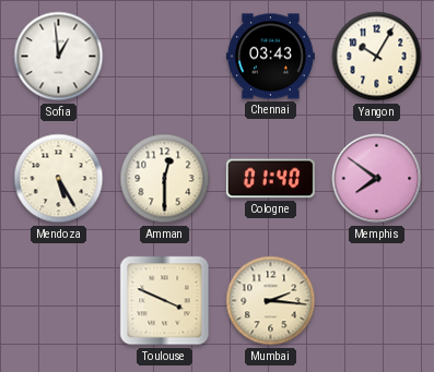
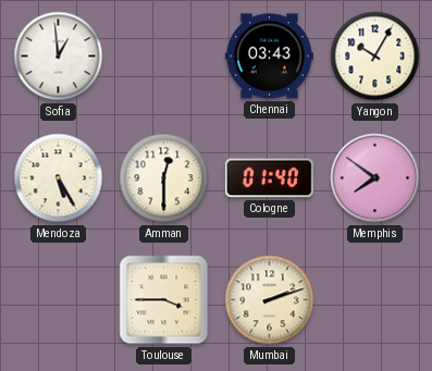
Toulouse: 3:49 -> 3:45 (164, 300)
Mumbai: 2:16 -> 2:12 (270, 300)
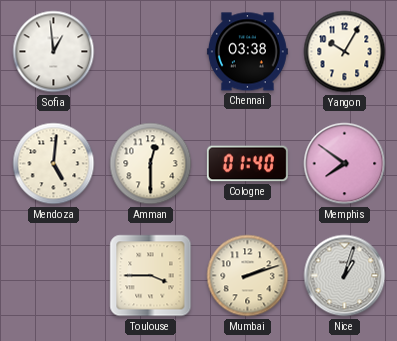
Chennai: 03:43 -> 03:38 (247, 52)
Mendoza: 5:25 -> 5:01 (54, 164)
Nice: none -> 1:03 (345, 276)
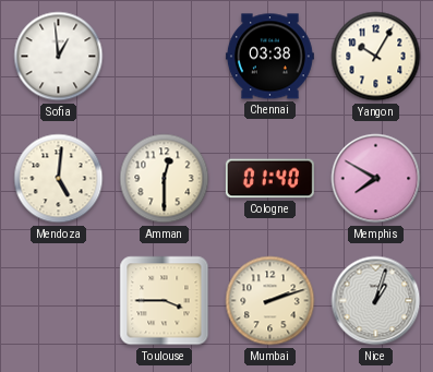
Memphis: 7:51 -> 7:50 (376, 179)
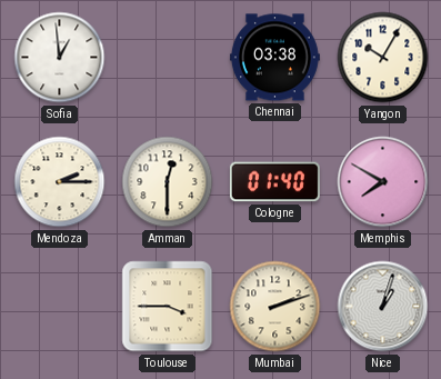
Mendoza: 5:01 -> 2:15 (60, 182)
